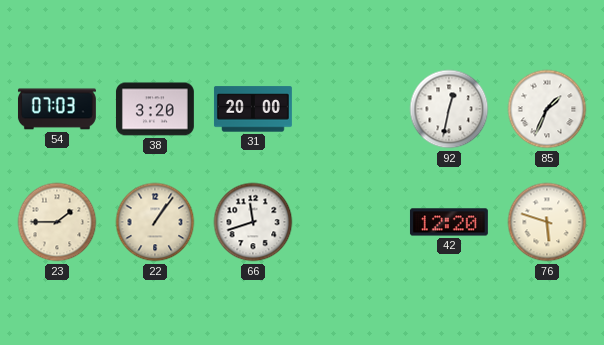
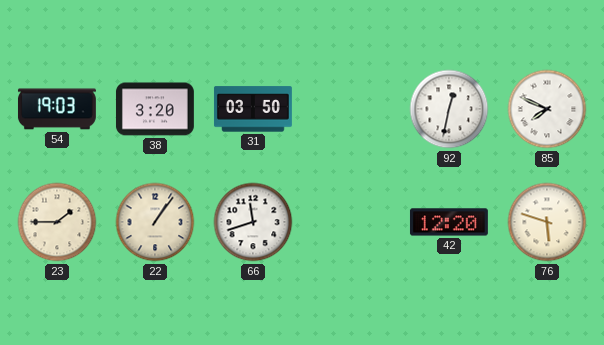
54: 07:03 -> 19:03 (57, 109)
31: 20:00 -> 03:50 (253, 109)
85: 1:34 -> 7:49 (547, 109)
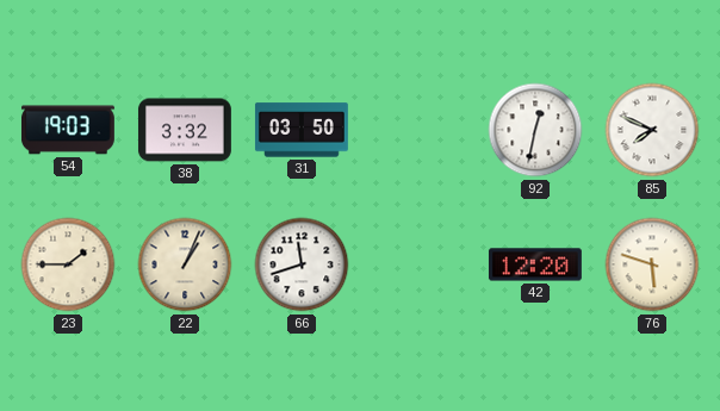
38: 3:20 -> 3:32 (185, 130)
22: 1:06 -> 1:04 (185, 264)
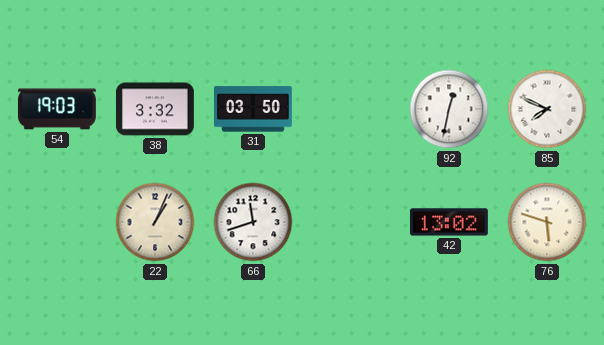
23: 1:45 -> none (68, 264)
42: 12:20 -> 13:02 (449, 222)
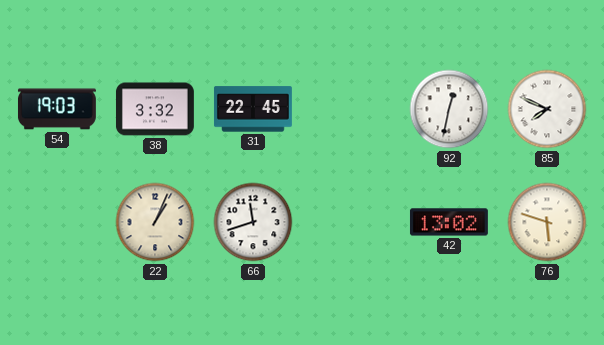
31: 03:50 -> 22:45 (253, 109)
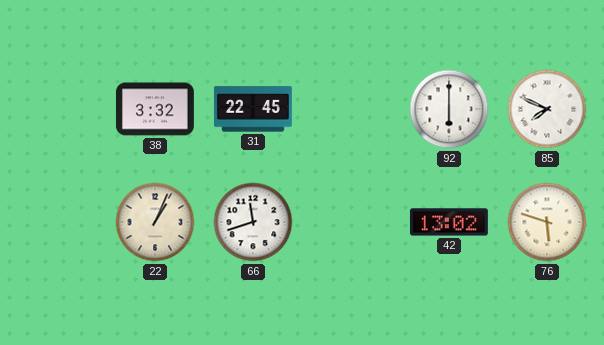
54: 19:03 -> none (57, 109)
92: 12:32 -> 6:00 (449, 109)
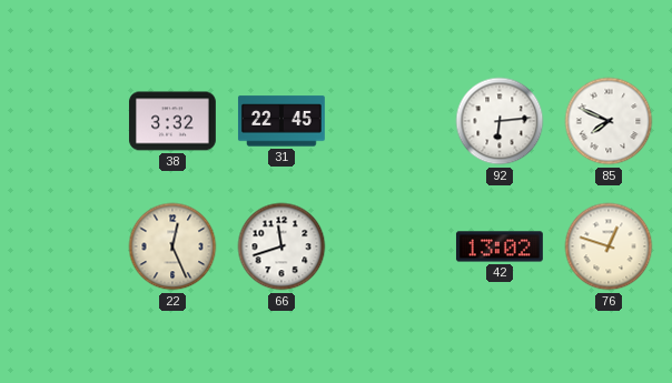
92: 6:00 -> 6:14 (500, 121)
22: 1:04 -> 12:26 (172, 246)
76: 5:48 -> 12:48 (609, 246)
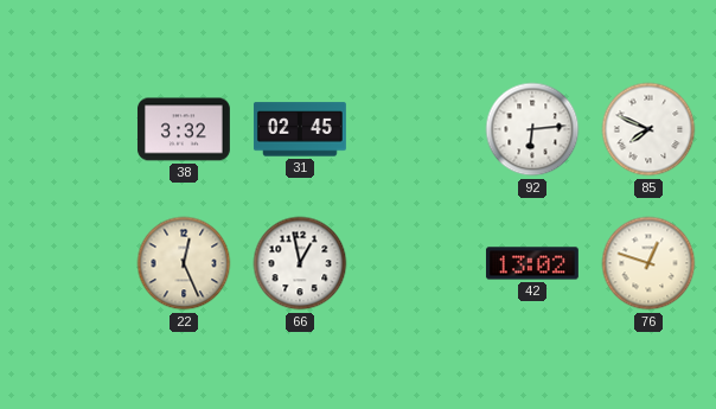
31: 22:45 -> 02:45 (300, 129)
66: 11:42 -> 12:58 (300, 263)
